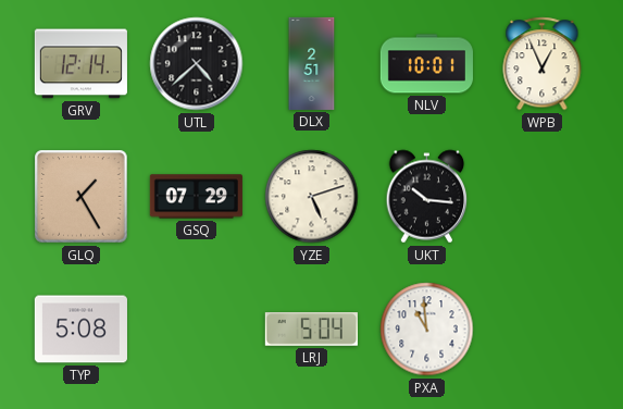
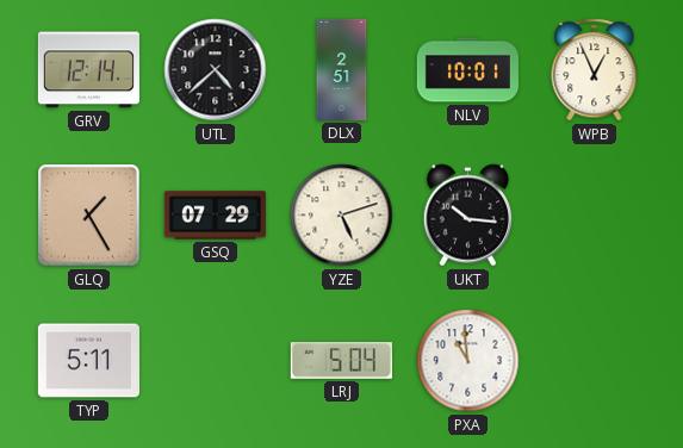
TYP: 5:08 -> 5:11 (88, 361)
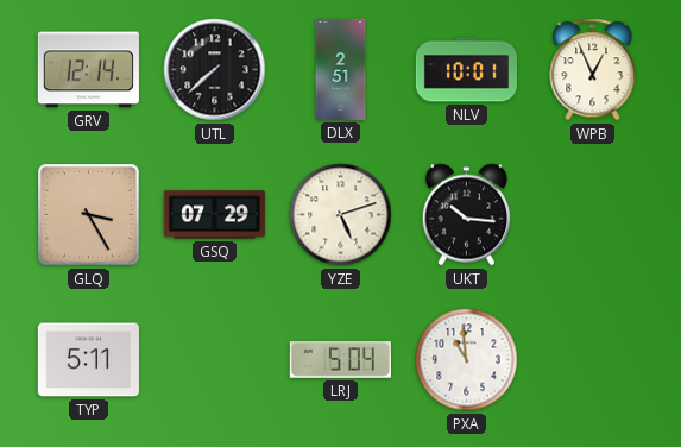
UTL: 4:38 -> 7:38 (215, 70)
GLQ: 1:25 -> 3:25 (89, 215)
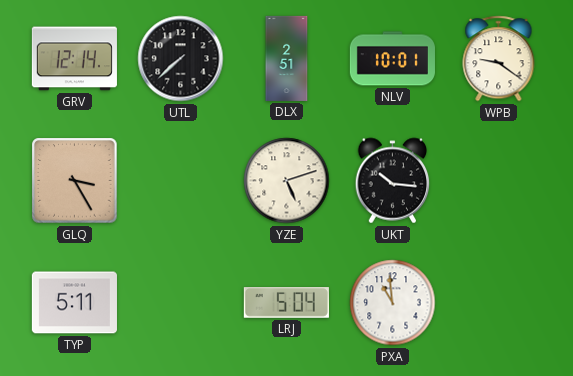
WPB: 12:56 -> 9:21 (499, 59)
GSQ: 07:29 -> none (214, 215)
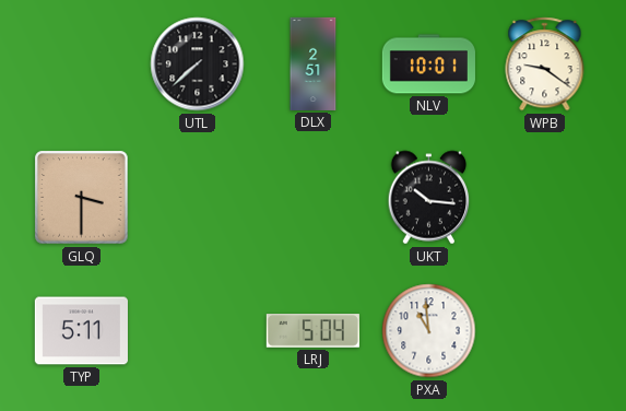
GRV: 12:14 -> none (74, 59)
GLQ: 3:25 -> 3:30 (82, 198)
YZE: 5:12 -> none (287, 181)
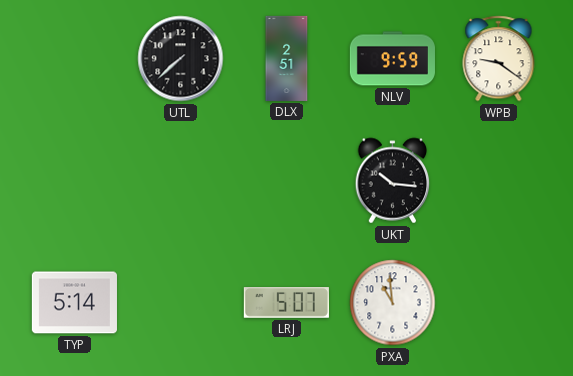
NLV: 10:01 -> 9:59 (392, 59)
GLQ: 3:30 -> none (82, 198)
TYP: 5:11 -> 5:14 (74, 303)
LRJ: 5:04 -> 5:07 (286, 303)
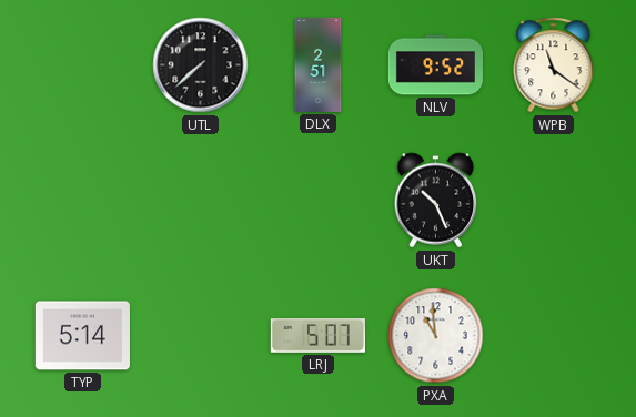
NLV: 9:59 -> 9:52 (435, 65)
WPB: 9:21 -> 11:21 (554, 65)
UKT: 10:16 -> 10:26 (436, 201)
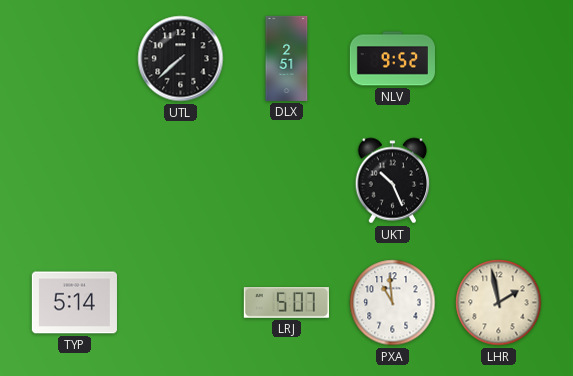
WPB: 11:21 -> none (554, 65)
LHR: none -> 1:58 (499, 303)
